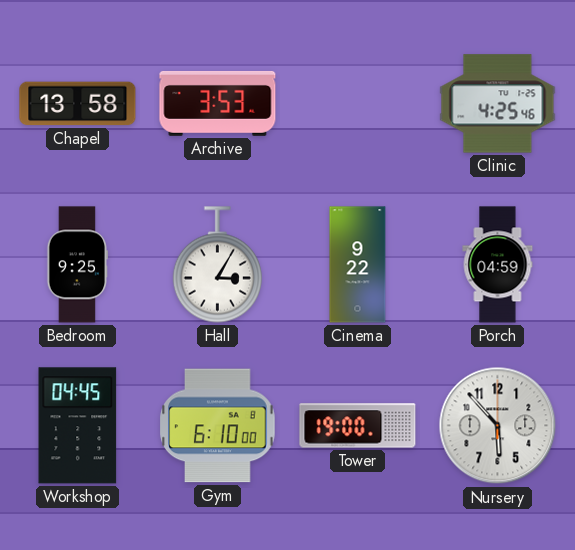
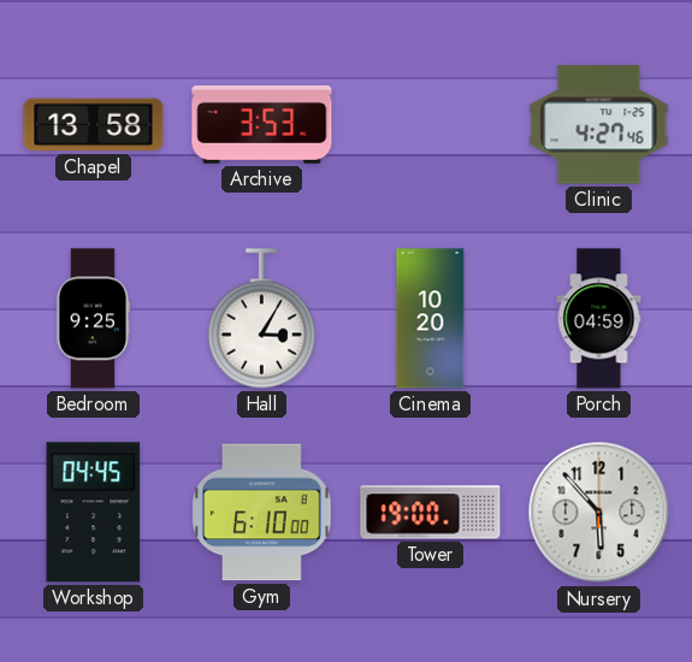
Clinic: 4:25 -> 4:27 (599, 125)
Cinema: 9:22 -> 10:20 (431, 319)
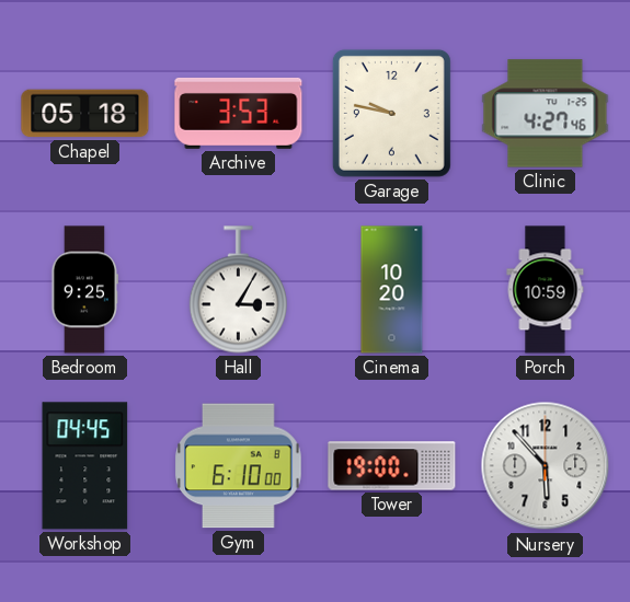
Chapel: 13:58 -> 05:18 (85, 114)
Garage: none -> 9:47 (391, 113)
Porch: 04:59 -> 10:59 (546, 290)
